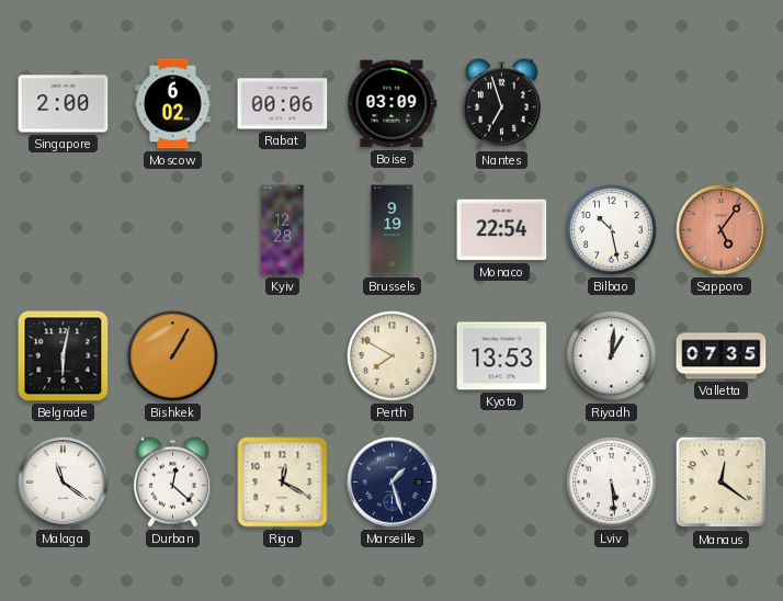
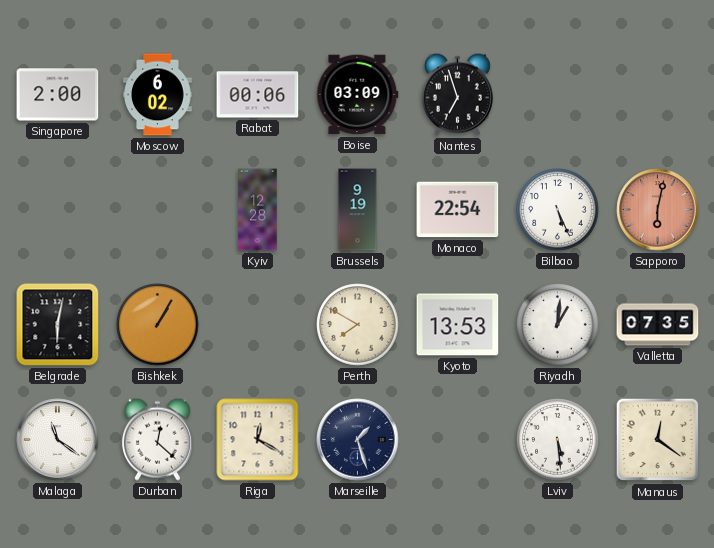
Bilbao: 10:28 -> 5:26 (558, 210)
Sapporo: 5:06 -> 6:02 (658, 210)
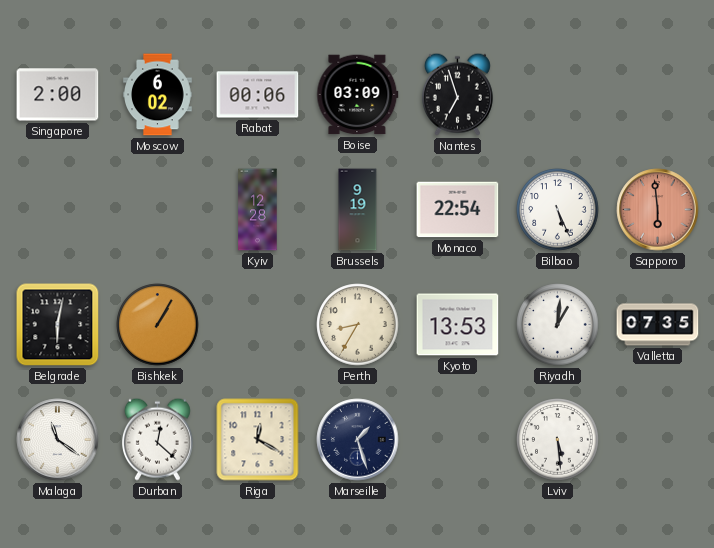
Sapporo: 6:02 -> 5:59 (658, 210)
Perth: 7:50 -> 8:35 (358, 325)
Manaus: 12:21 -> none (658, 440)
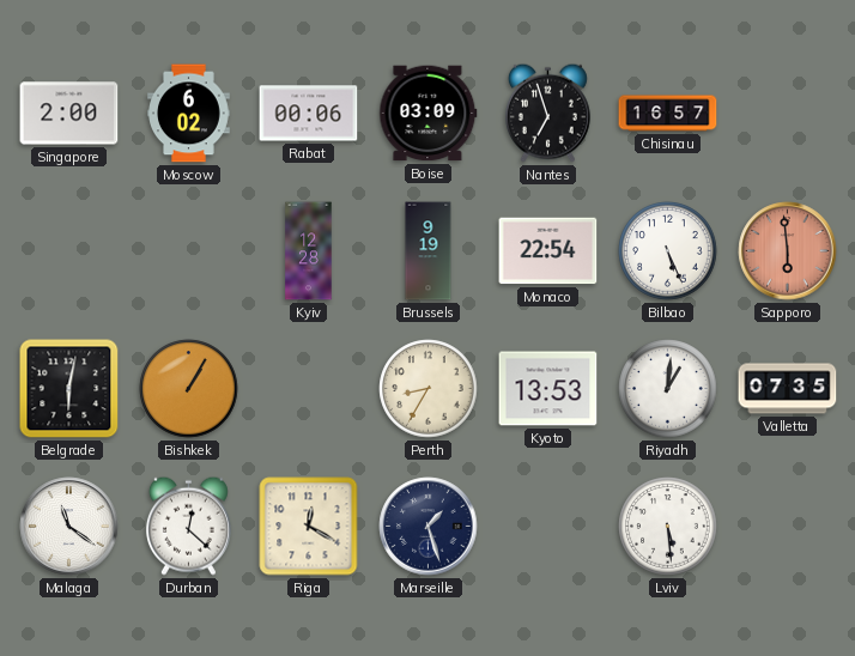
Chisinau: none -> 16:57 (668, 114)
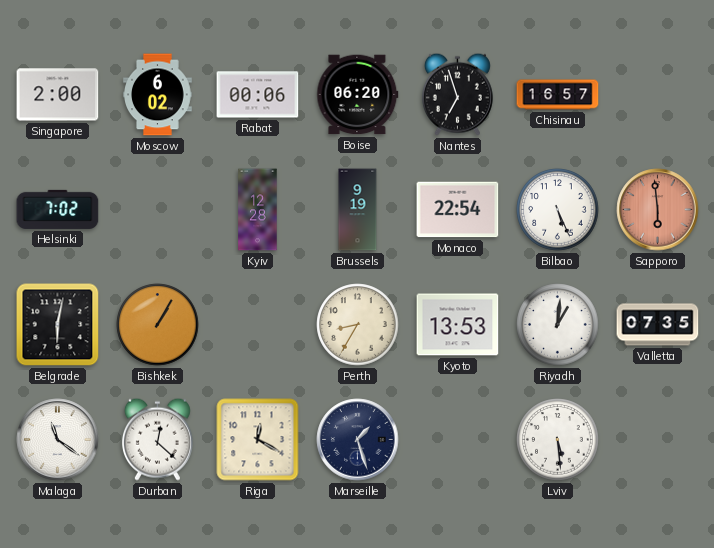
Boise: 03:09 -> 06:20 (358, 95)
Helsinki: none -> 7:02 (58, 209)
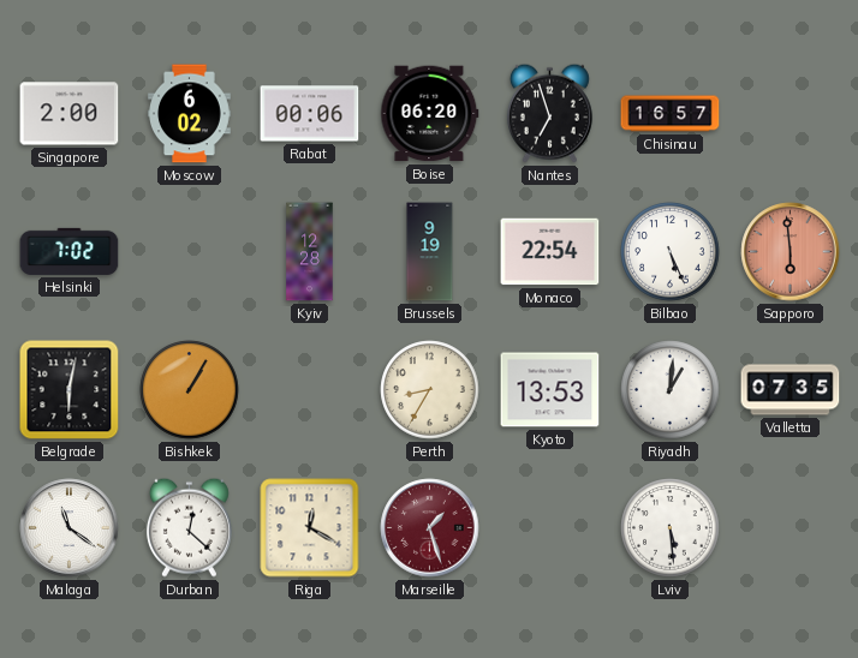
Marseille dial: navy -> burgundy (430, 528)
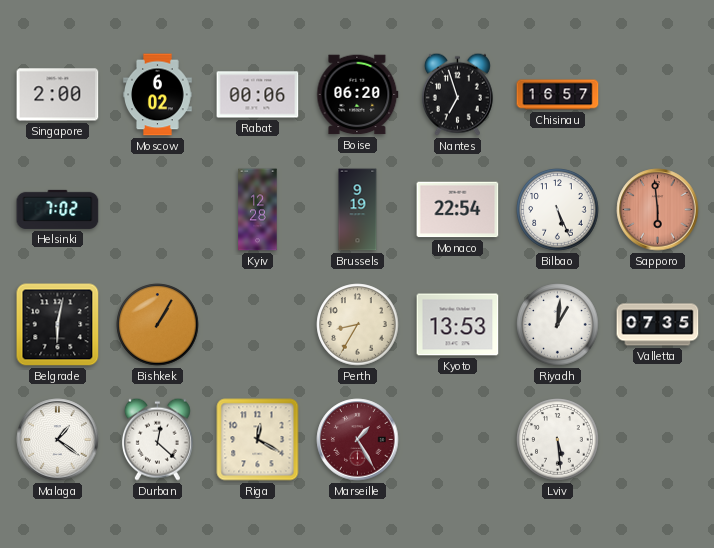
Malaga: 11:21 -> 1:21 (58, 440)
Marseille: 1:27 -> 1:25 (358, 440)
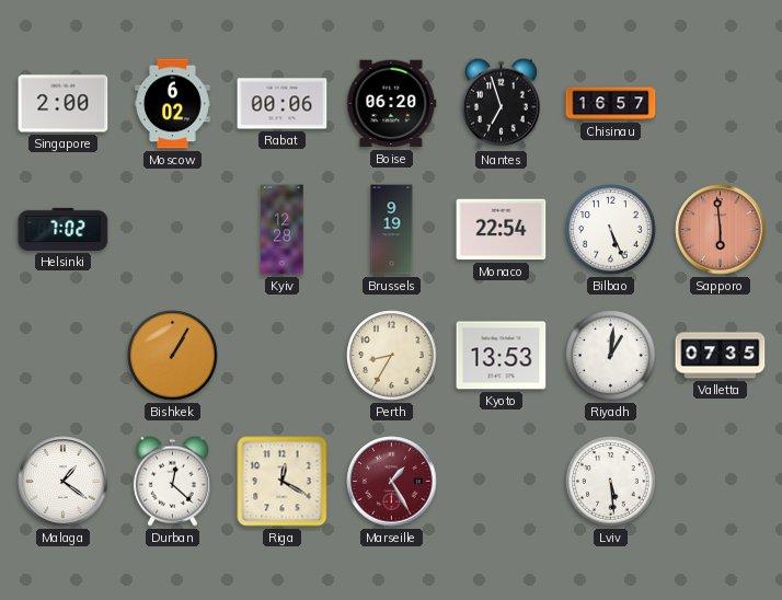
Belgrade: 6:02 -> none (58, 325)
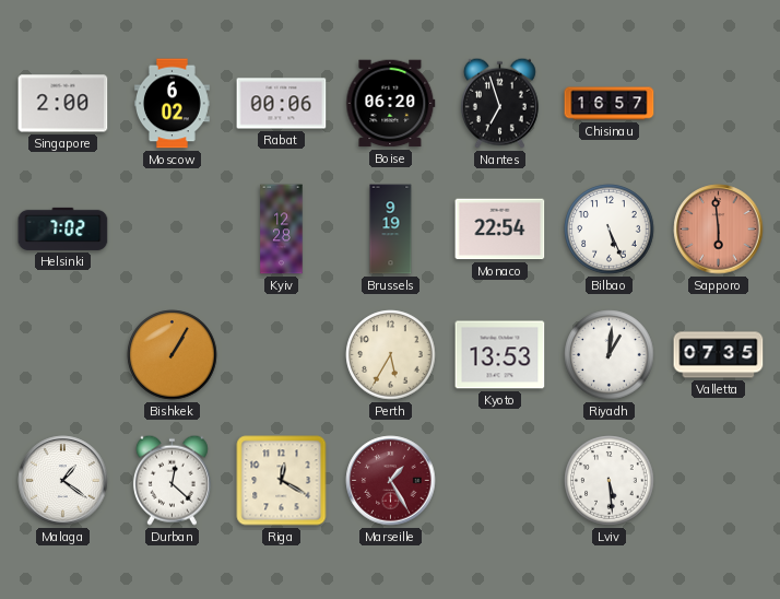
Perth: 8:35 -> 5:35 (391, 355)
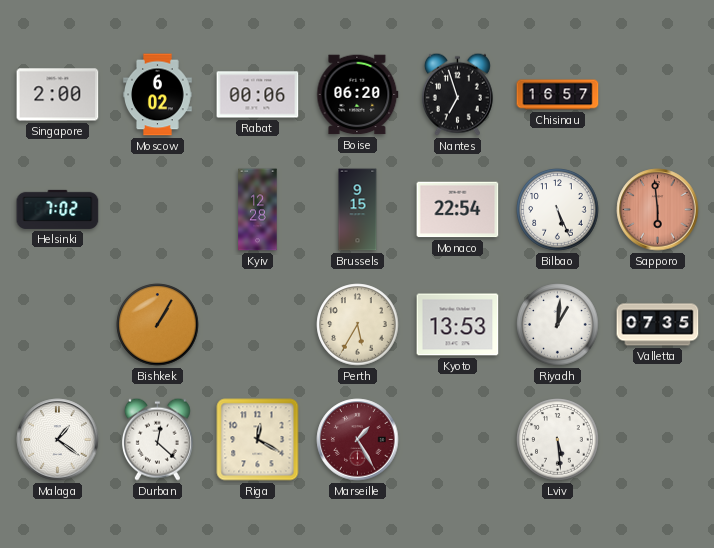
Brussels: 9:19 -> 9:15 (358, 210)
